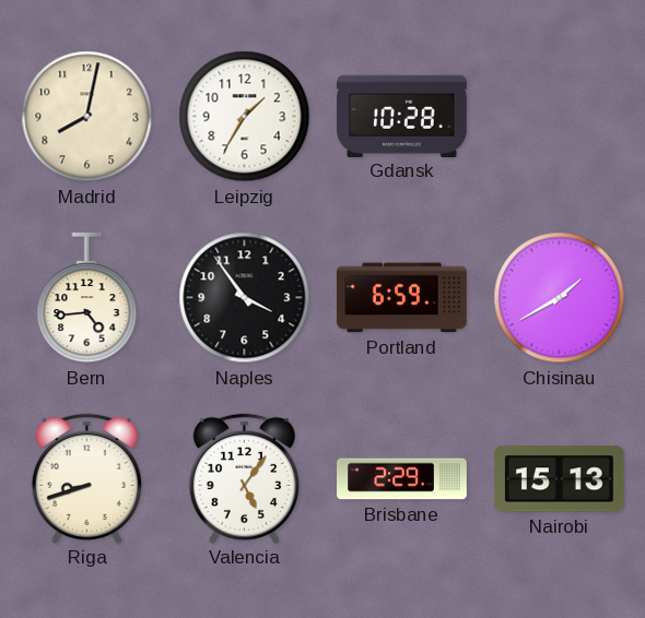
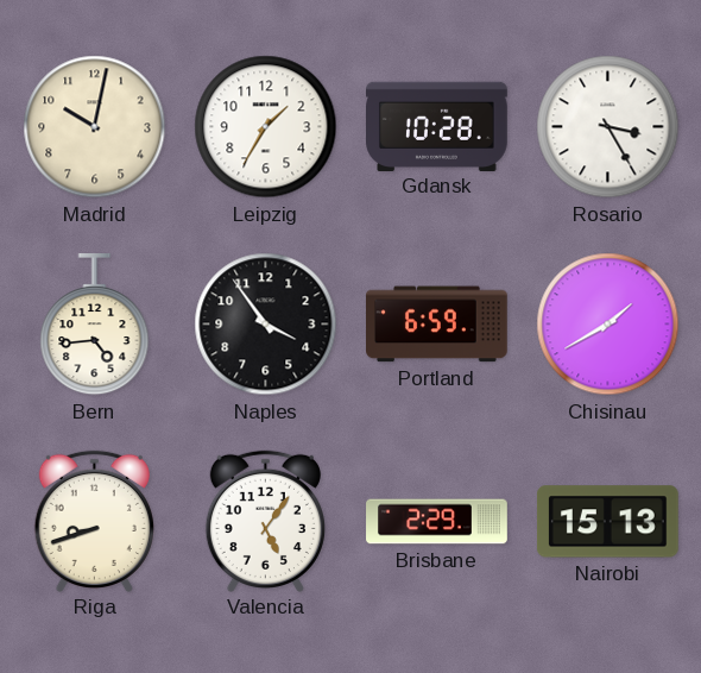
Madrid: 8:02 -> 10:02 (95, 127)
Rosario: none -> 3:25 (608, 127)
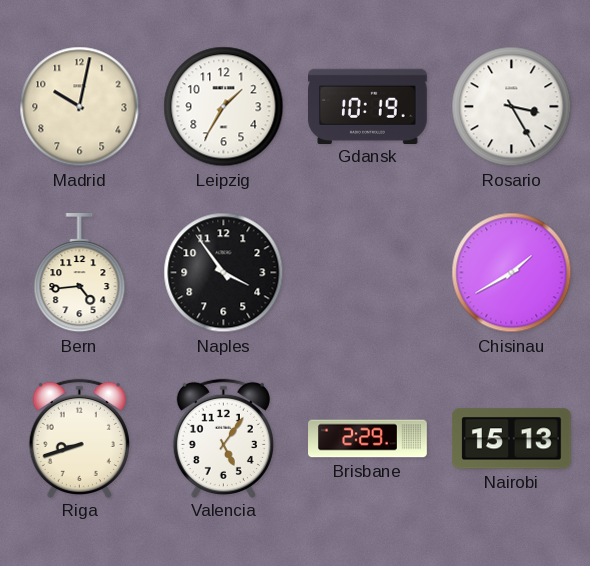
Gdansk: 10:28 -> 10:19 (368, 106)
Portland: 6:59 -> none (437, 325)
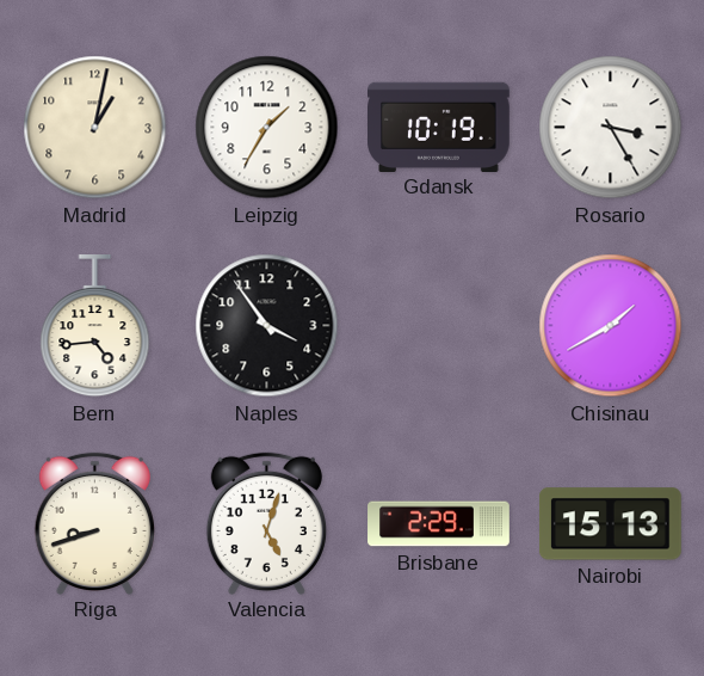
Madrid: 10:02 -> 1:02 (95, 128)
Valencia: 5:06 -> 5:03 (266, 523)
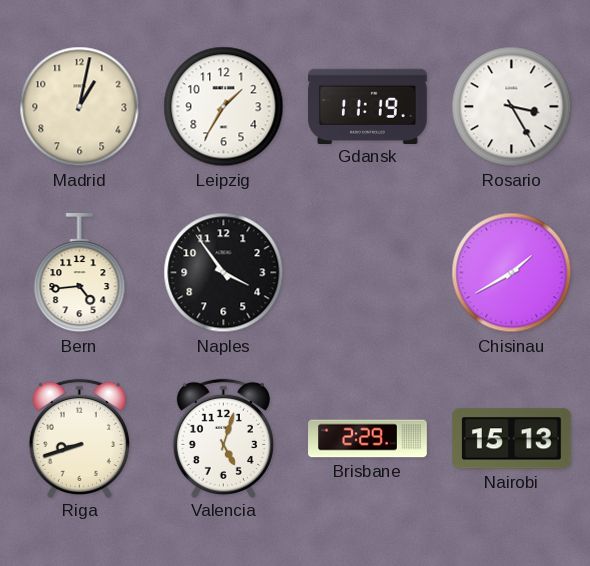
Gdansk: 10:19 -> 11:19 (368, 106)
